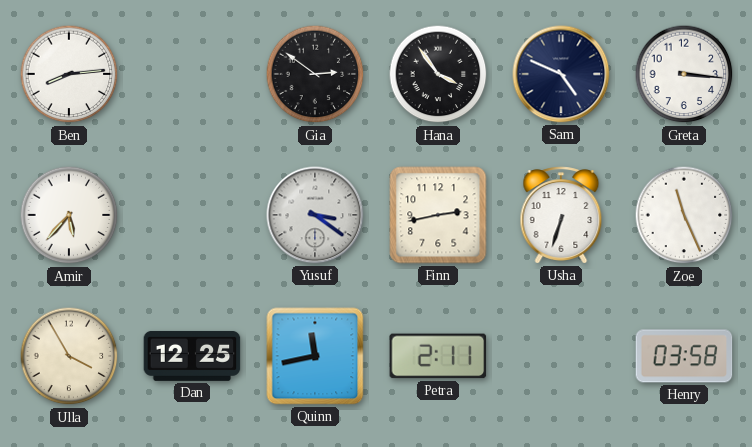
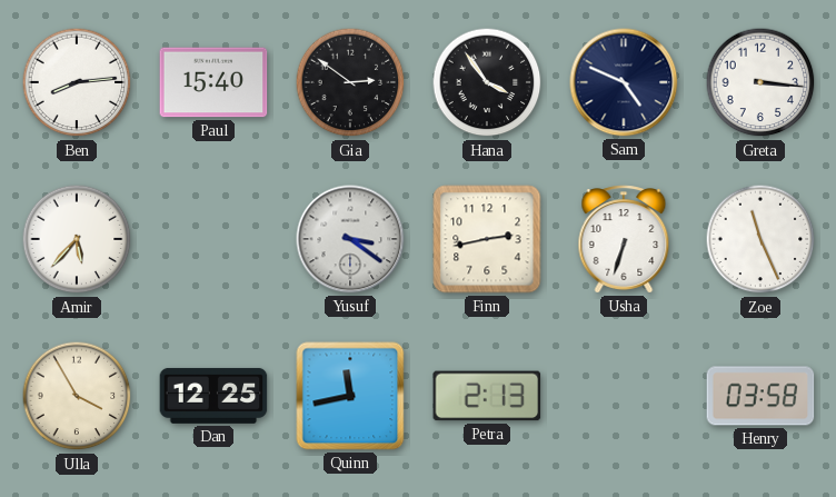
Paul: none -> 15:40 (213, 82)
Petra: 2:11 -> 2:13 (487, 396)
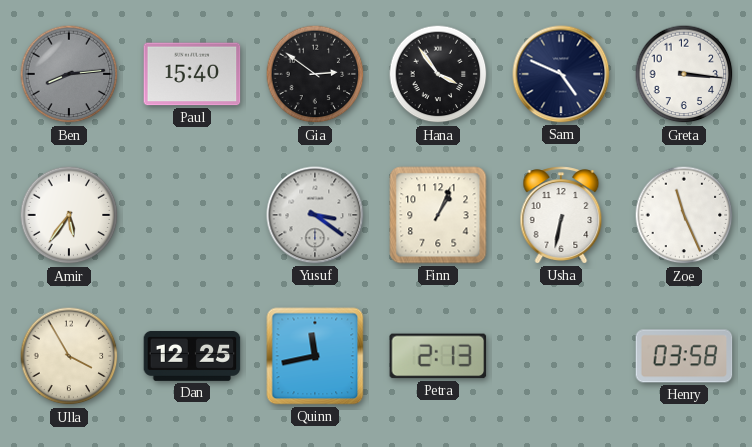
Ben dial: white -> grey (69, 74)
Amir: 5:37 -> 5:36 (69, 215)
Finn: 2:43 -> 1:04 (438, 215)
Usha: 6:33 -> 6:32 (561, 215)
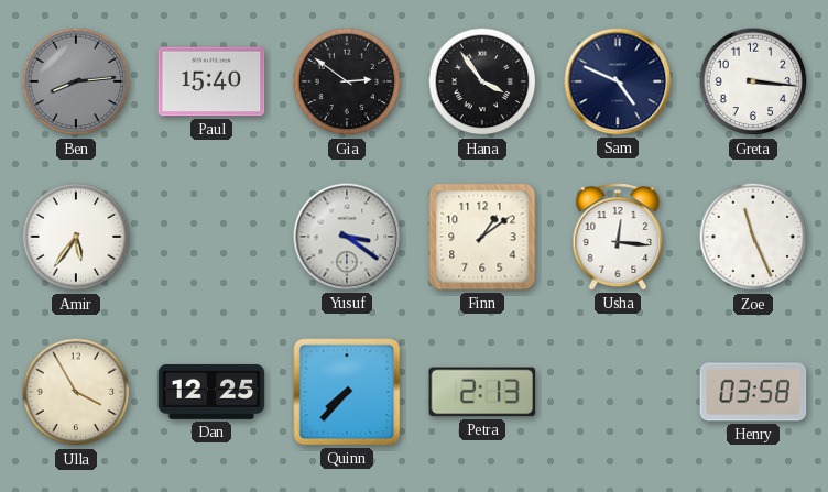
Finn: 1:04 -> 1:09 (482, 237)
Usha: 6:32 -> 12:16 (618, 237)
Quinn: 11:43 -> 7:37 (347, 392)
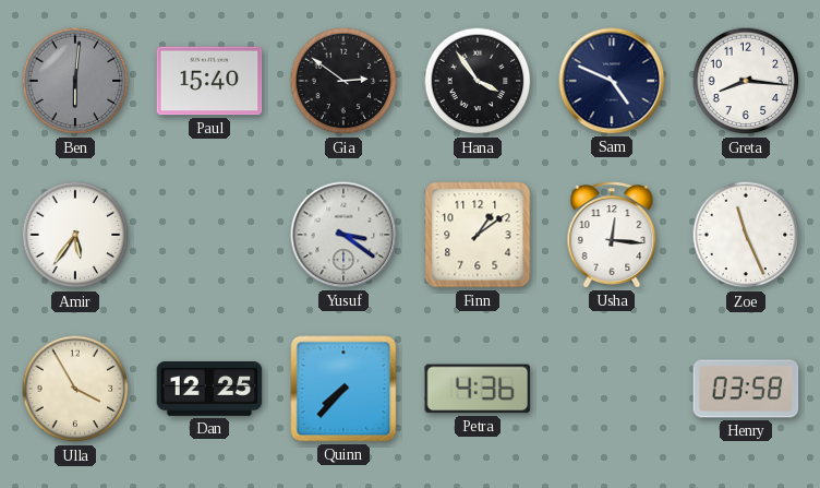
Ben: 8:14 -> 6:01 (75, 81)
Greta: 3:16 -> 8:16 (746, 81)
Petra: 2:13 -> 4:36 (478, 389)
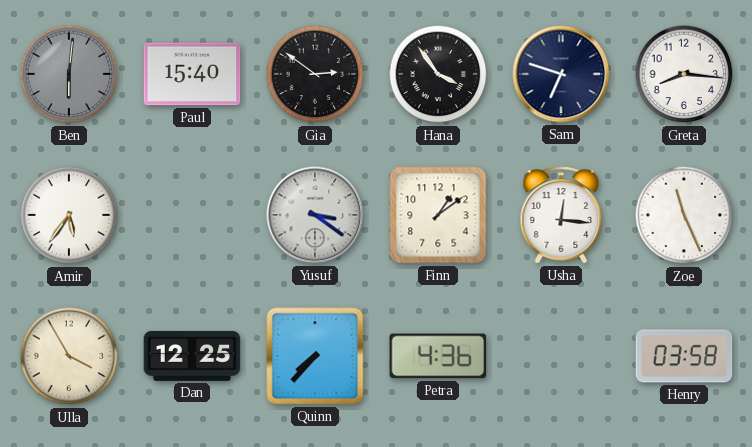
Sam: 4:49 -> 6:48 (561, 74)
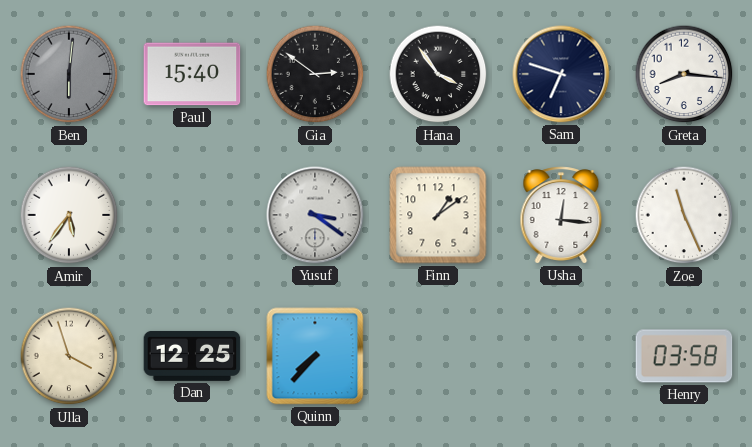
Ulla: 3:55 -> 3:57 (69, 356)
Petra: 4:36 -> none (438, 356)
